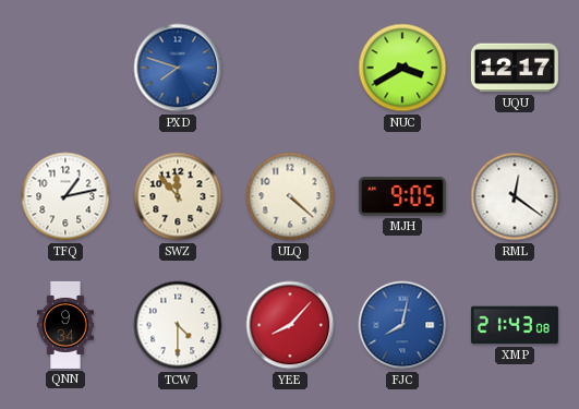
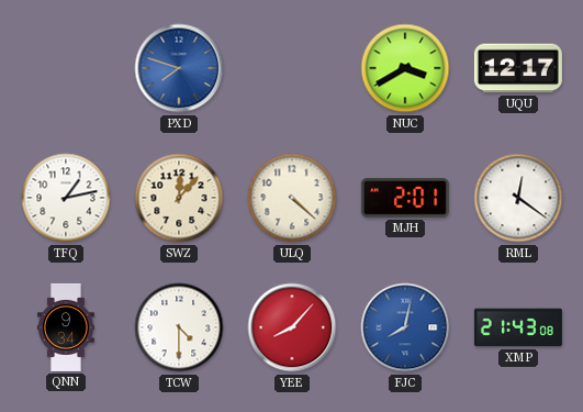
SWZ: 11:53 -> 12:07 (179, 198)
MJH: 9:05 -> 2:01 (405, 199)
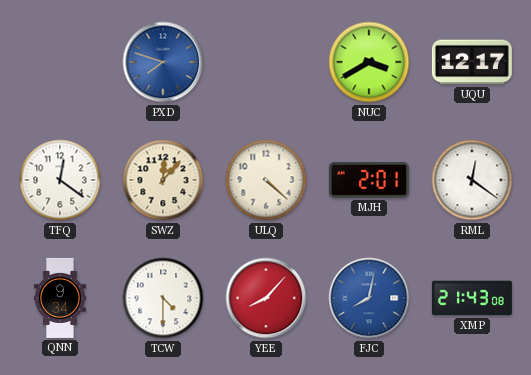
TFQ: 1:13 -> 12:21 (60, 180)
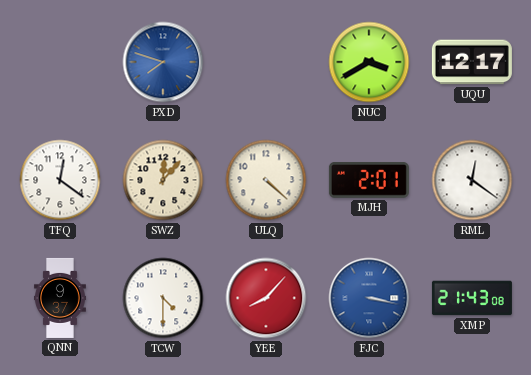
QNN: 9:34 -> 9:37 (60, 298)
FJC: 8:02 -> 3:17 (369, 298)
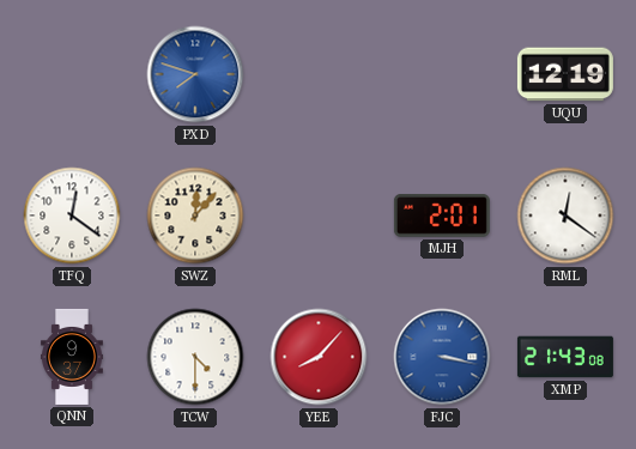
NUC: 3:40 -> none (369, 62)
UQU: 12:17 -> 12:19 (565, 74)
ULQ: 4:22 -> none (266, 180)
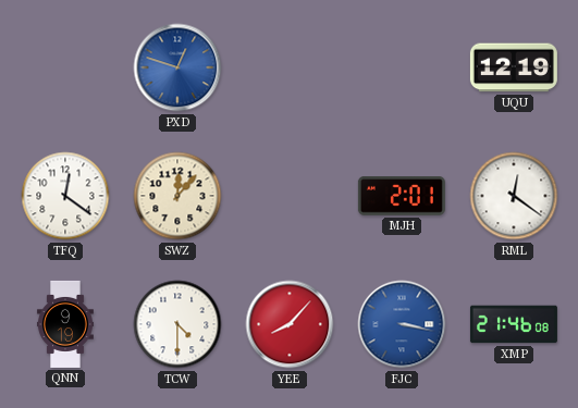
PXD: 7:48 -> 12:48 (177, 67)
QNN: 9:37 -> 9:19 (65, 324)
XMP: 21:43 -> 21:46 (514, 324)
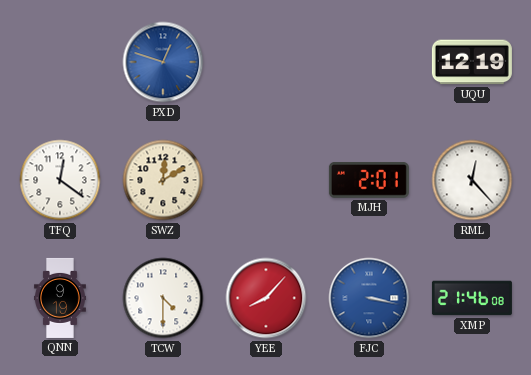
SWZ: 12:07 -> 12:10 (163, 180)
RML: 12:21 -> 12:23 (472, 180)
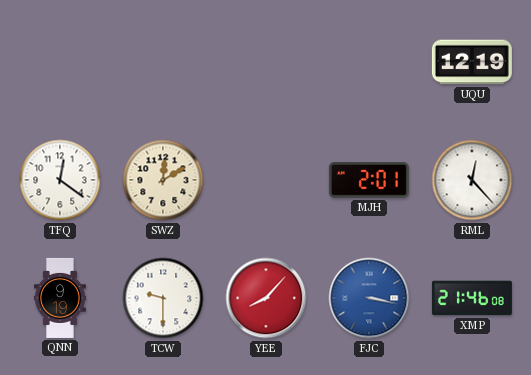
PXD: 12:48 -> none (163, 62)
TCW: 4:30 -> 9:30 (163, 298)
